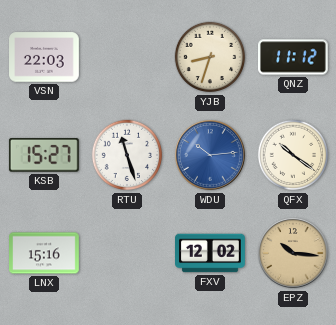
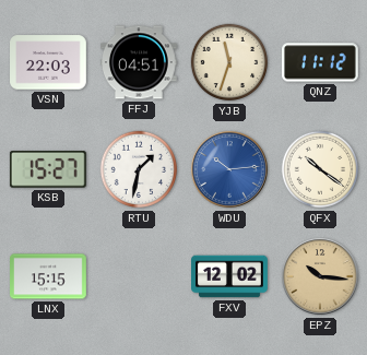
FFJ: none -> 04:51 (140, 62)
YJB: 8:33 -> 11:33 (229, 62)
RTU: 11:27 -> 1:32 (139, 169)
LNX: 15:16 -> 15:15 (49, 276)
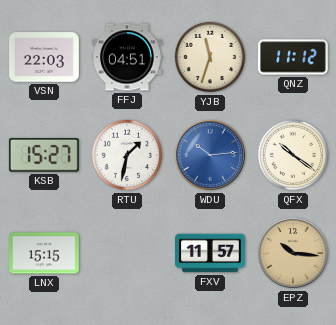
FXV: 12:02 -> 11:57 (211, 253)
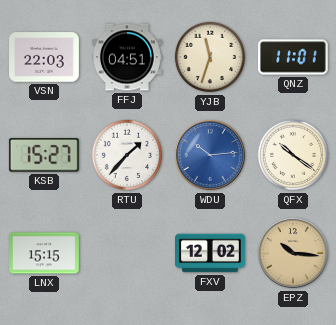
QNZ: 11:12 -> 11:01 (294, 57)
RTU: 1:32 -> 1:37 (127, 155)
FXV: 11:57 -> 12:02 (211, 253)
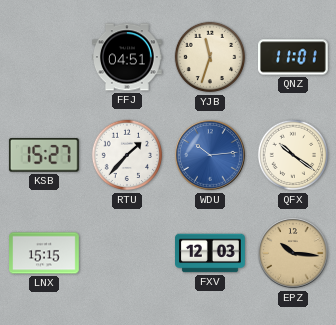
VSN: 22:03 -> none (45, 57)
FXV: 12:02 -> 12:03 (211, 253)
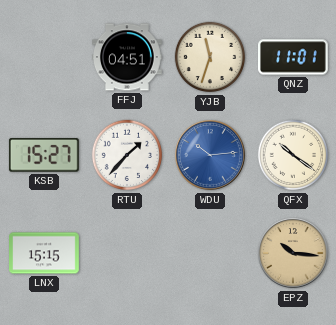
FXV: 12:03 -> none (211, 253)
